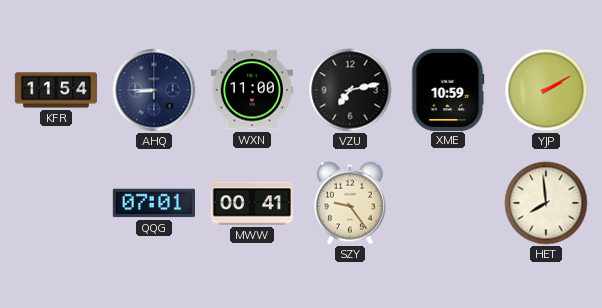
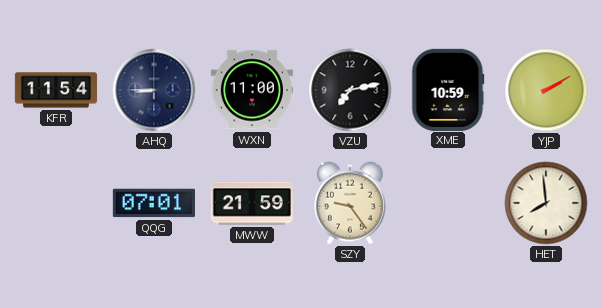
MWW: 00:41 -> 21:59 (251, 203)
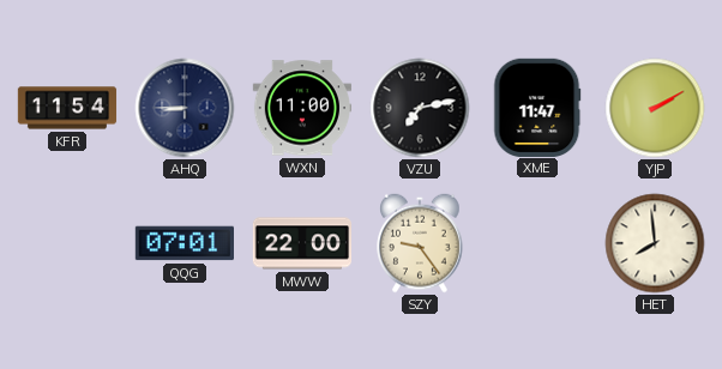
XME: 10:59 -> 11:47 (537, 107)
MWW: 21:59 -> 22:00 (301, 243)
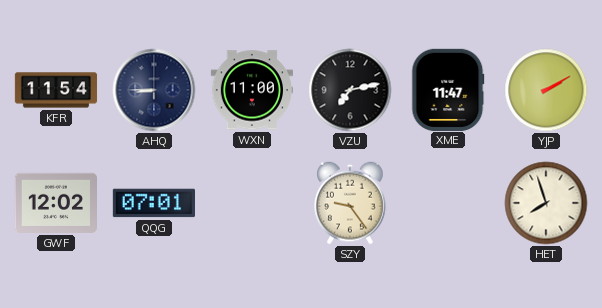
GWF: none -> 12:02 (55, 203)
MWW: 22:00 -> none (301, 243)
HET: 7:59 -> 7:57 (546, 203)
